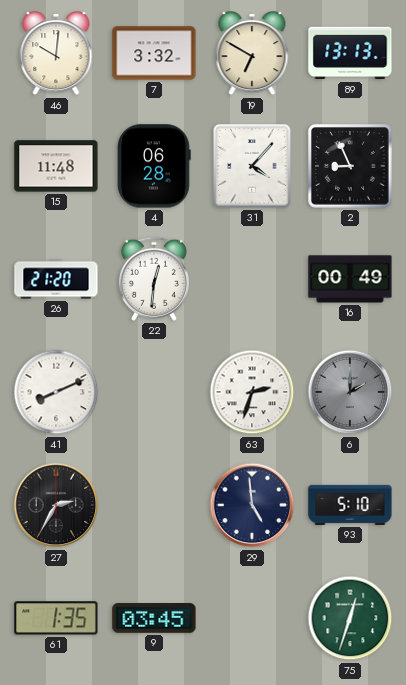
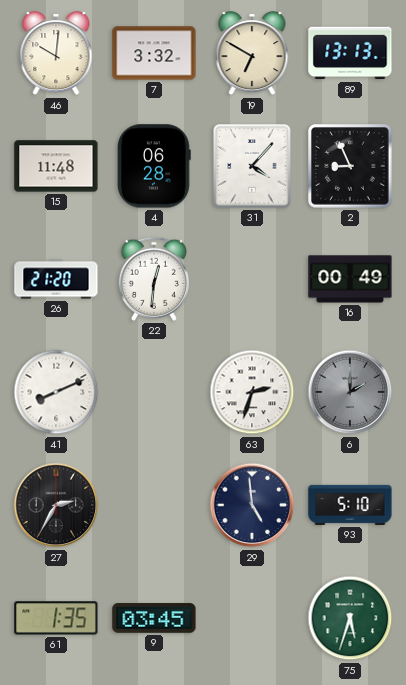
75: 12:33 -> 5:33 (350, 618)
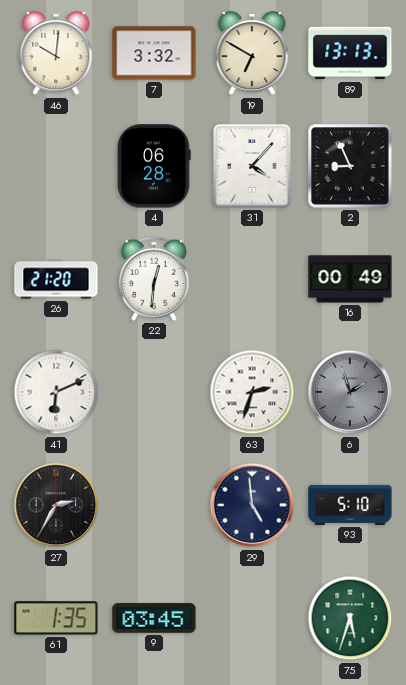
15: 11:48 -> none (56, 166)
41: 8:11 -> 6:11 (56, 392)
6: 2:00 -> 1:57 (350, 392)
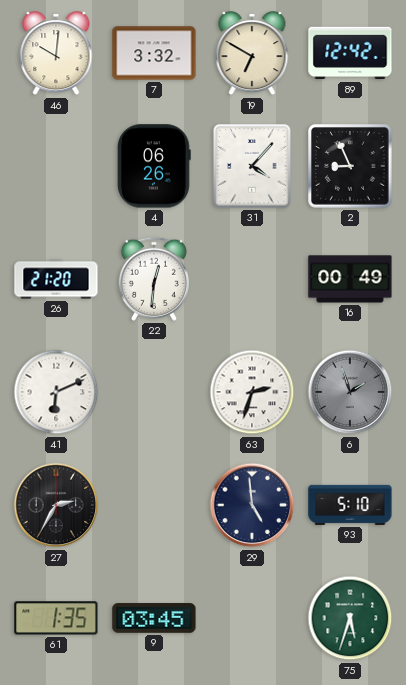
89: 13:13 -> 12:42 (350, 53)
4: 06:28 -> 06:26 (154, 166)
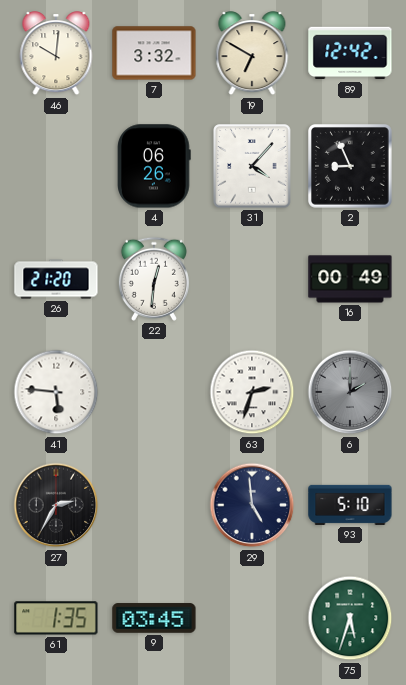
41: 6:11 -> 5:46 (56, 392)
6: 1:57 -> 2:00 (350, 392)
